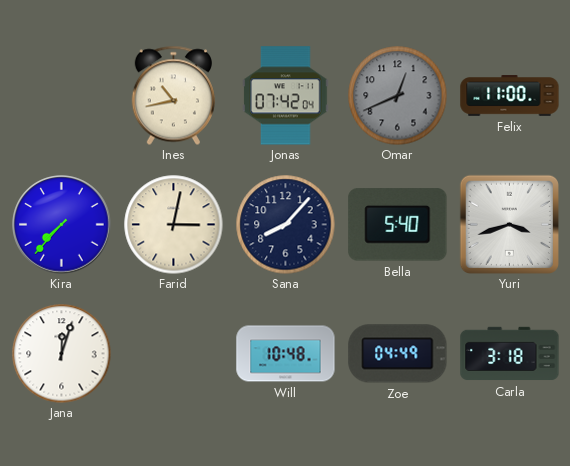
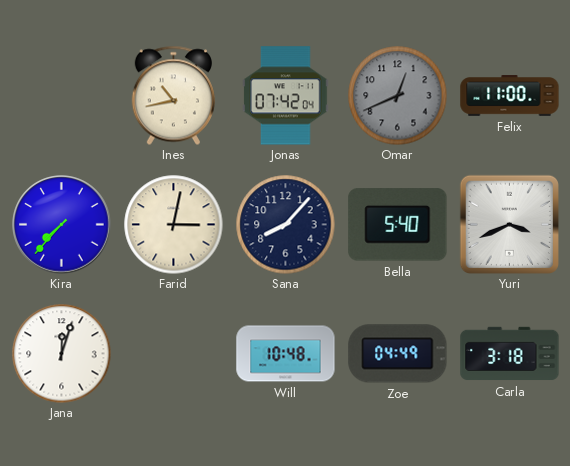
Yuri: 3:42 -> 3:41 (509, 224)
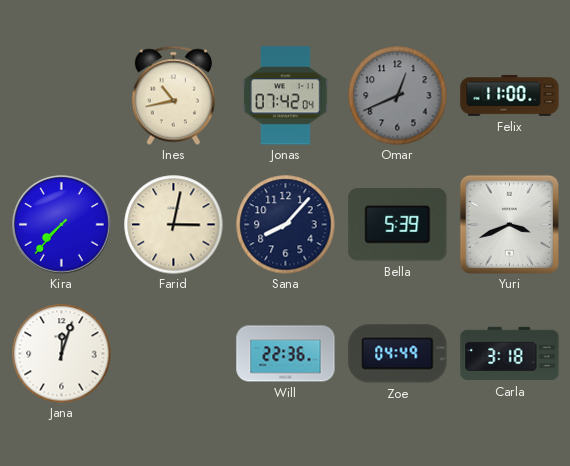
Bella: 5:40 -> 5:39 (398, 225)
Will: 10:48 -> 22:36 (286, 354)
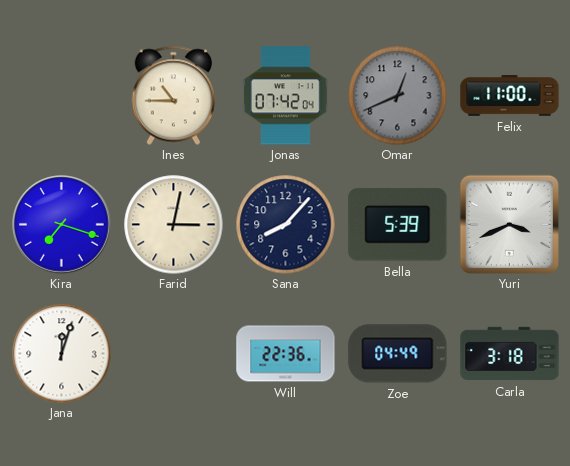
Ines: 10:43 -> 10:45 (173, 95)
Kira: 7:37 -> 7:18 (62, 225)
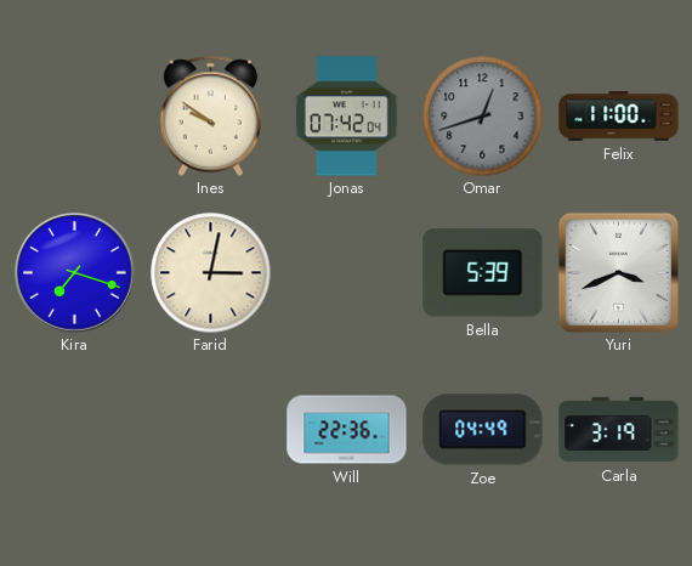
Ines: 10:45 -> 9:51 (210, 115)
Omar: 12:41 -> 12:42 (483, 117)
Sana: 8:07 -> none (286, 225)
Jana: 12:03 -> none (62, 354)
Carla: 3:18 -> 3:19 (619, 430)
